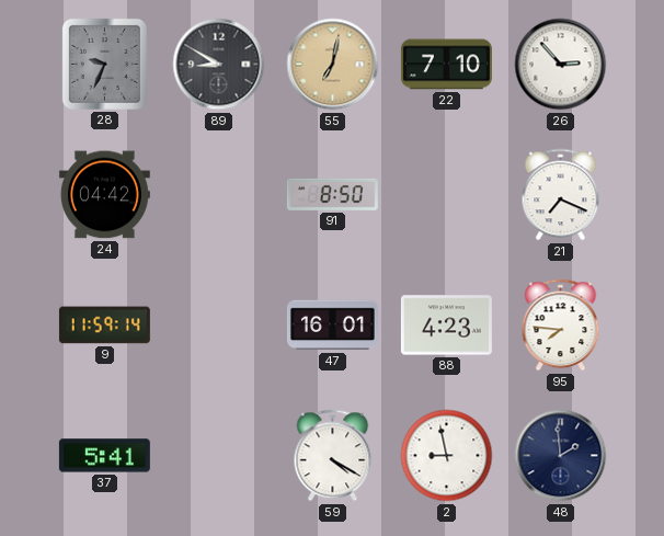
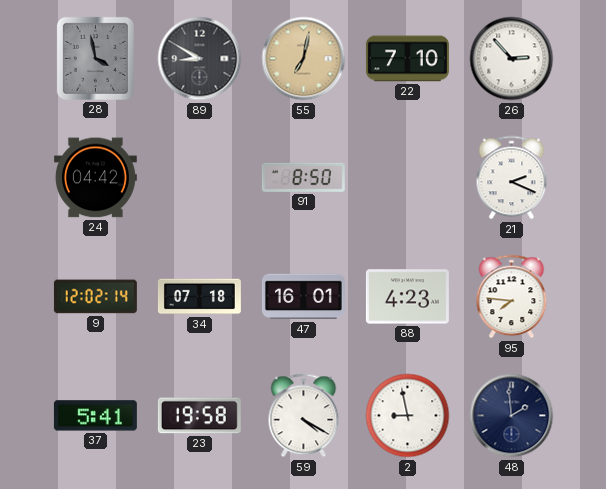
28: 9:34 -> 3:58 (95, 58)
21: 7:19 -> 2:19 (512, 178)
9: 11:59 -> 12:02 (95, 297)
34: none -> 07:18 (199, 297)
23: none -> 19:58 (199, 416)
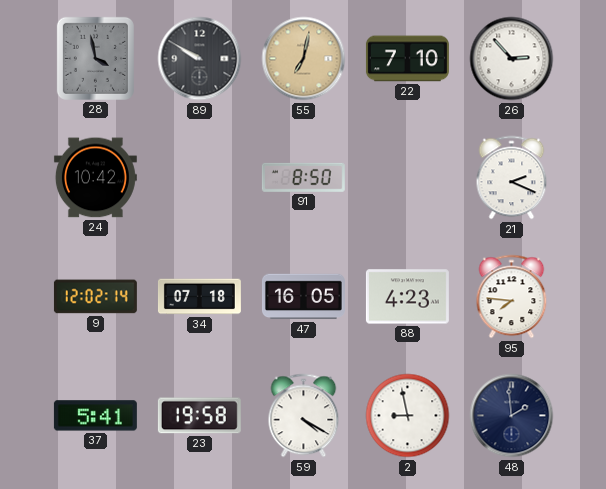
89: 8:50 -> 9:50 (200, 59)
24: 04:42 -> 10:42 (95, 178)
47: 16:01 -> 16:05 (303, 297)
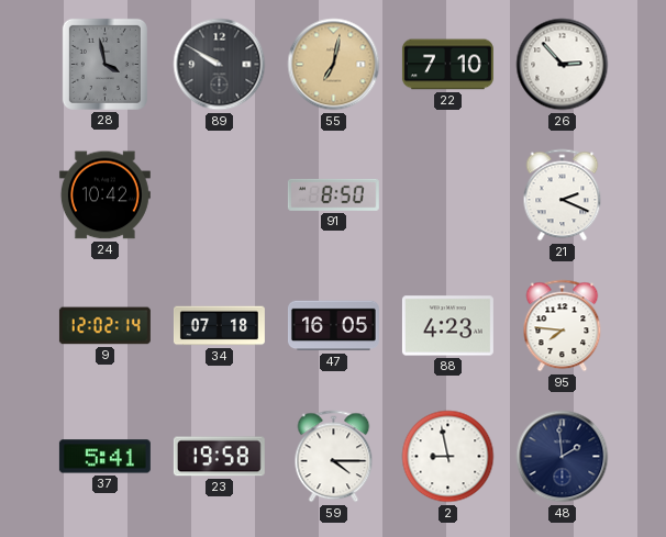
59: 4:20 -> 4:15 (334, 457)
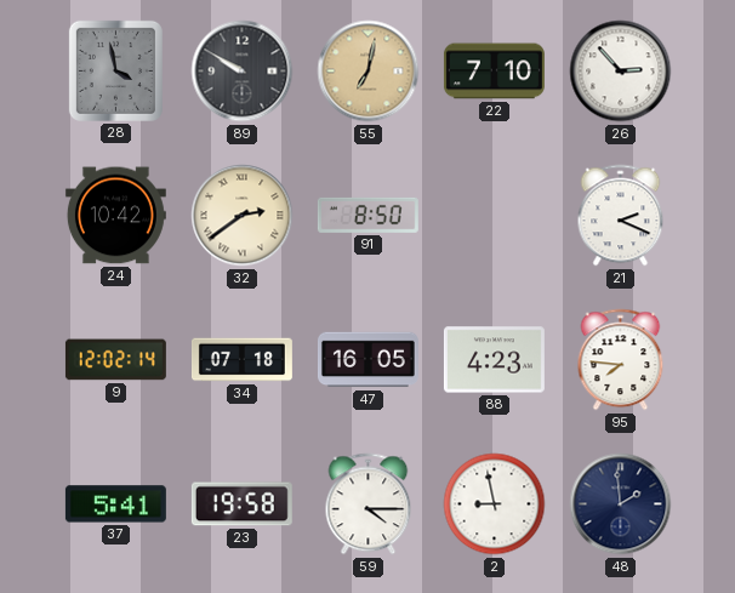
32: none -> 2:39 (243, 216)
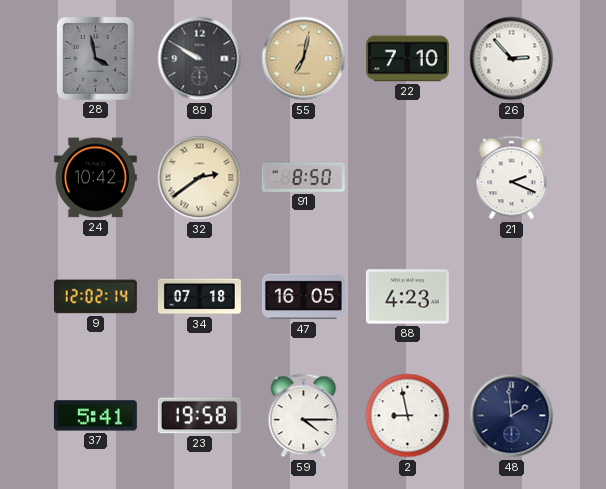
95: 7:46 -> none (621, 360)
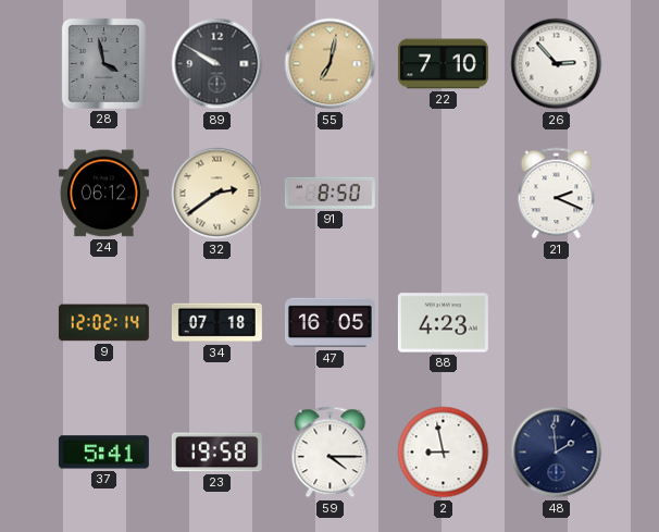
24: 10:42 -> 06:12 (103, 194)
